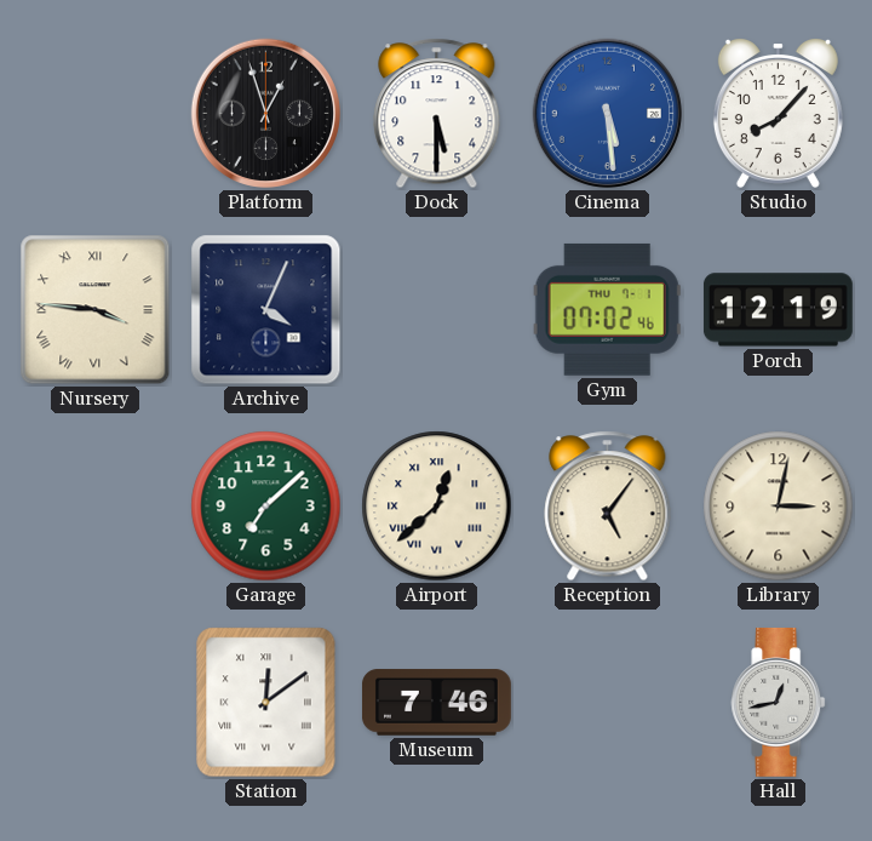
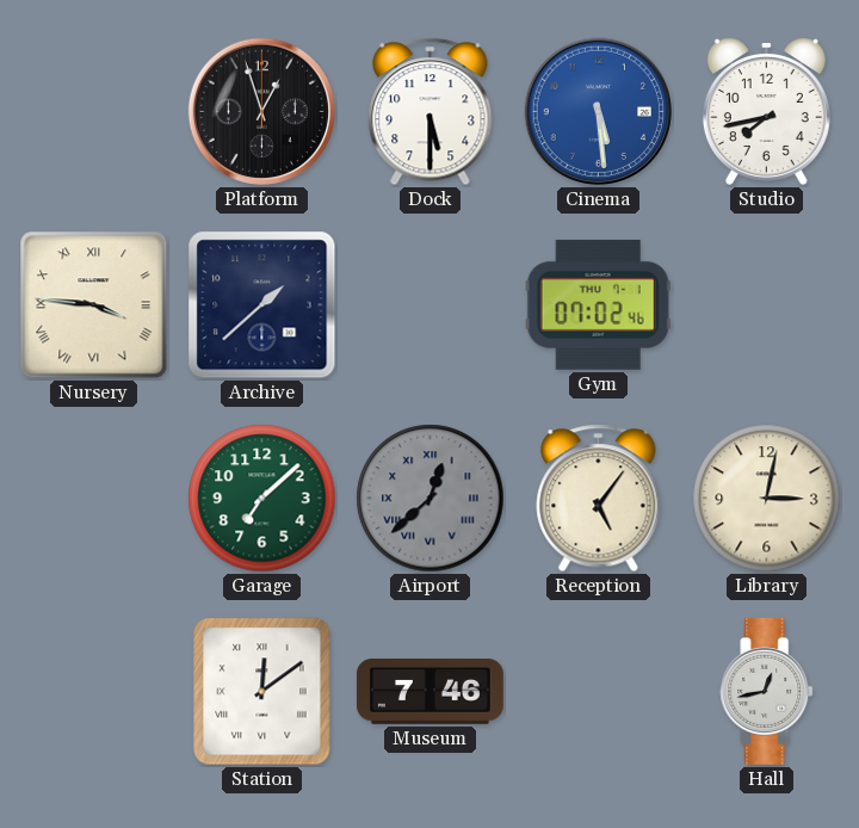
Studio: 8:07 -> 7:43 (766, 111)
Archive: 4:04 -> 1:38 (262, 305)
Porch: 12:19 -> none (778, 310)
Airport dial: cream -> grey (431, 499)
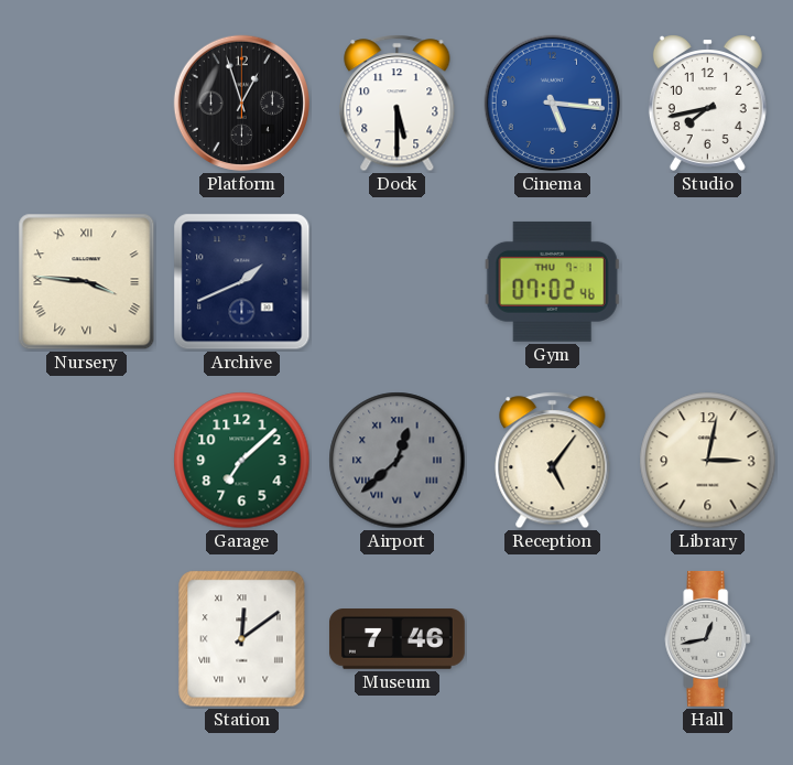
Cinema: 5:29 -> 5:16 (552, 103)
Archive: 1:38 -> 1:41 (242, 282)
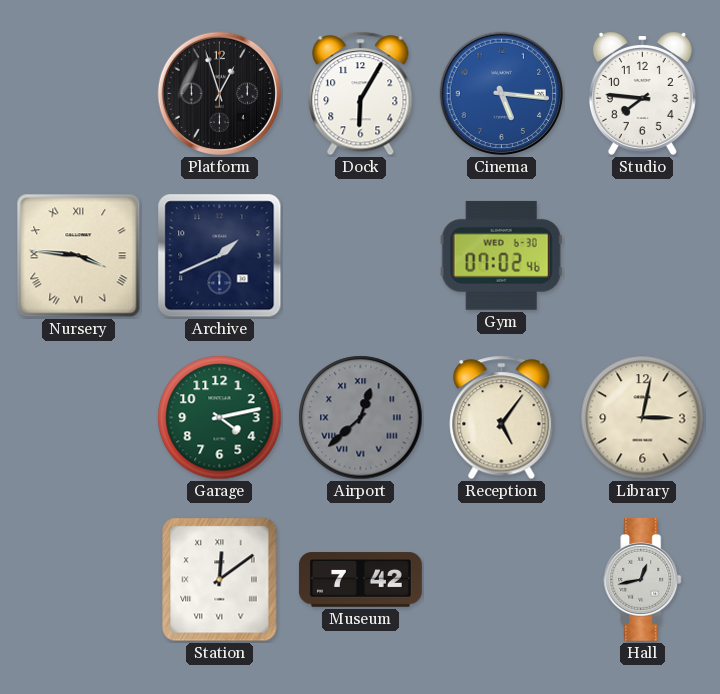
Dock: 5:30 -> 6:05 (361, 94)
Studio: 7:43 -> 7:46 (642, 93)
Gym date: THU 7-1 -> WED 6-30 (501, 255)
Garage: 7:08 -> 4:13 (220, 418)
Museum: 7:46 -> 7:42 (360, 580)
